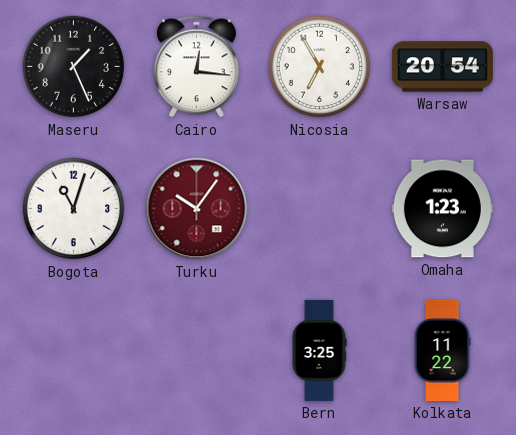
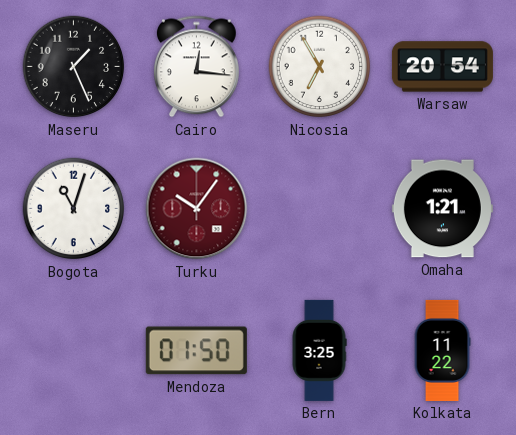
Omaha: 1:23 -> 1:21 (442, 209)
Mendoza: none -> 01:50 (196, 351)
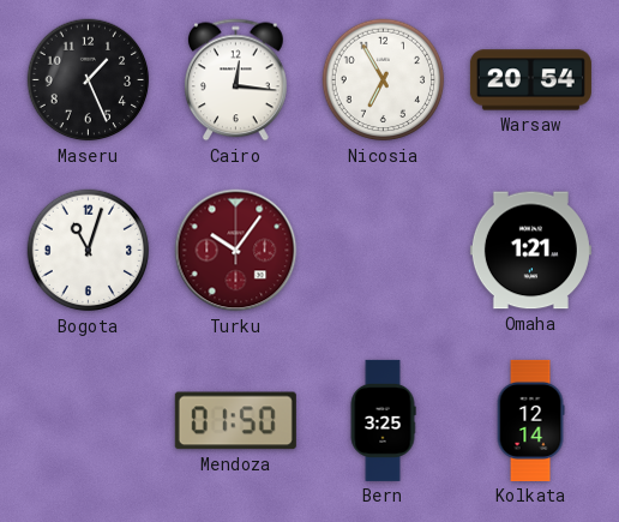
Kolkata: 11:22 -> 12:14 (530, 420)
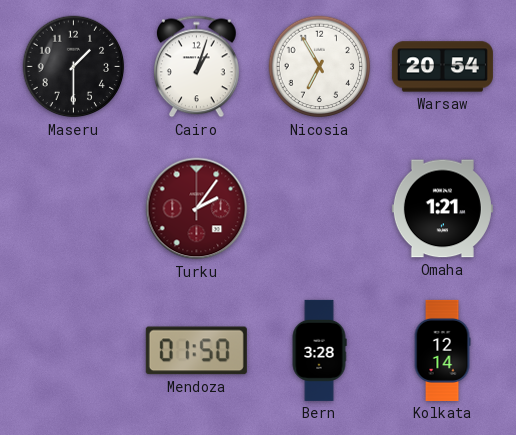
Maseru: 1:26 -> 1:30 (74, 67)
Cairo: 12:16 -> 1:03 (197, 67)
Bogota: 11:03 -> none (89, 251)
Turku: 10:06 -> 2:06 (197, 209)
Bern: 3:25 -> 3:28 (319, 350)
